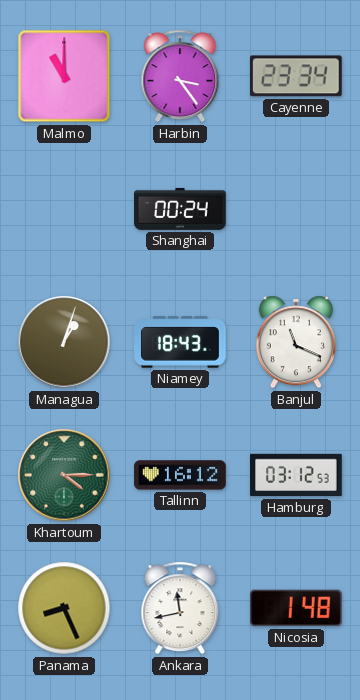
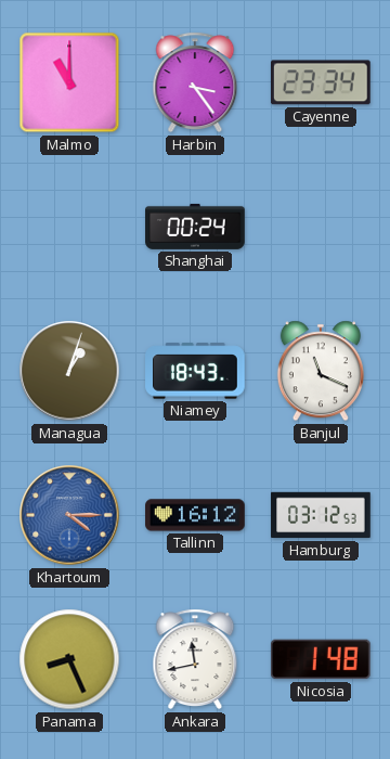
Khartoum dial: green -> blue (69, 515)
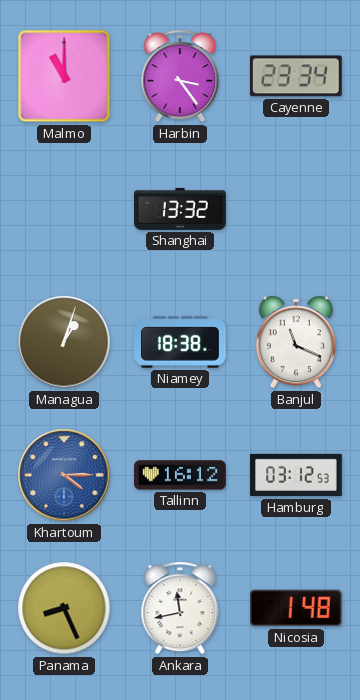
Shanghai: 00:24 -> 13:32 (180, 209)
Niamey: 18:43 -> 18:38 (180, 342)
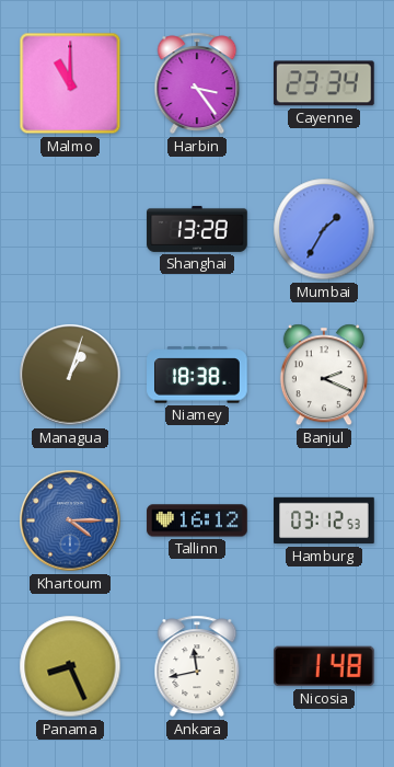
Shanghai: 13:32 -> 13:28 (197, 229)
Mumbai: none -> 1:35 (324, 229)
Banjul: 11:19 -> 2:19 (324, 375)
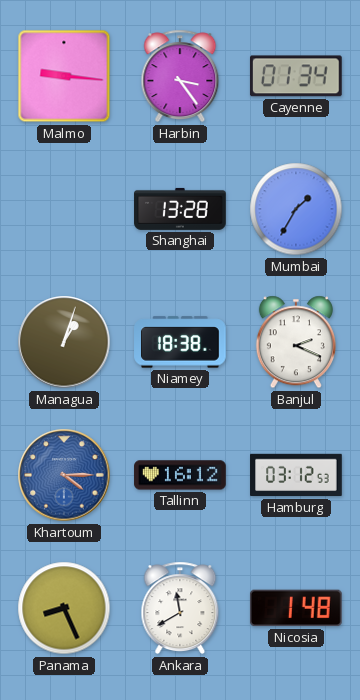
Malmo: 11:00 -> 9:16 (64, 76)
Cayenne: 23:34 -> 01:34 (296, 76)
Ankara: 11:43 -> 11:40 (180, 608)
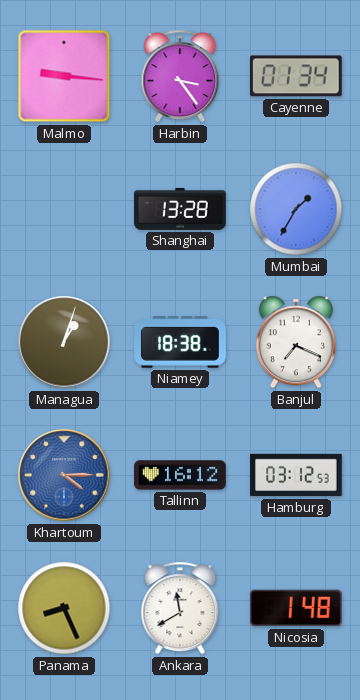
Banjul: 2:19 -> 7:19 (296, 342)
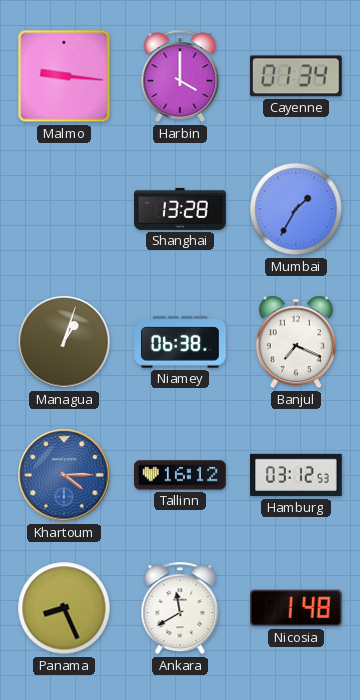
Harbin: 3:24 -> 4:00 (180, 76)
Niamey: 18:38 -> 06:38 (180, 342)
